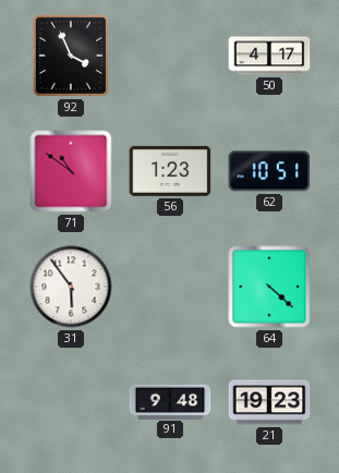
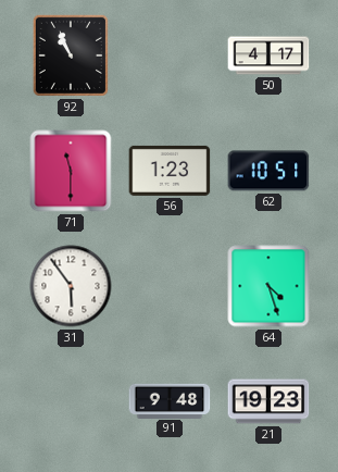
92: 3:56 -> 10:56 (71, 55)
71: 10:51 -> 11:30 (71, 171)
64: 4:22 -> 4:27 (268, 286)
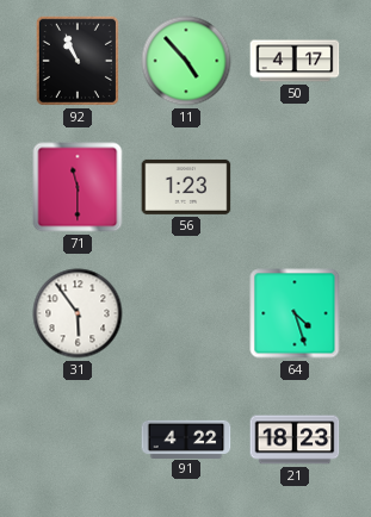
11: none -> 4:53 (186, 61)
62: 10:51 -> none (268, 171)
91: 9:48 -> 4:22 (186, 438)
21: 19:23 -> 18:23 (295, 440)
